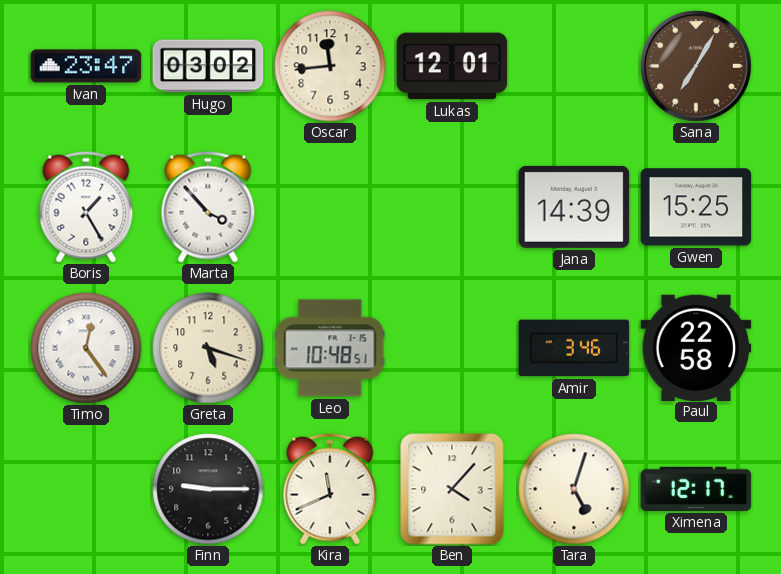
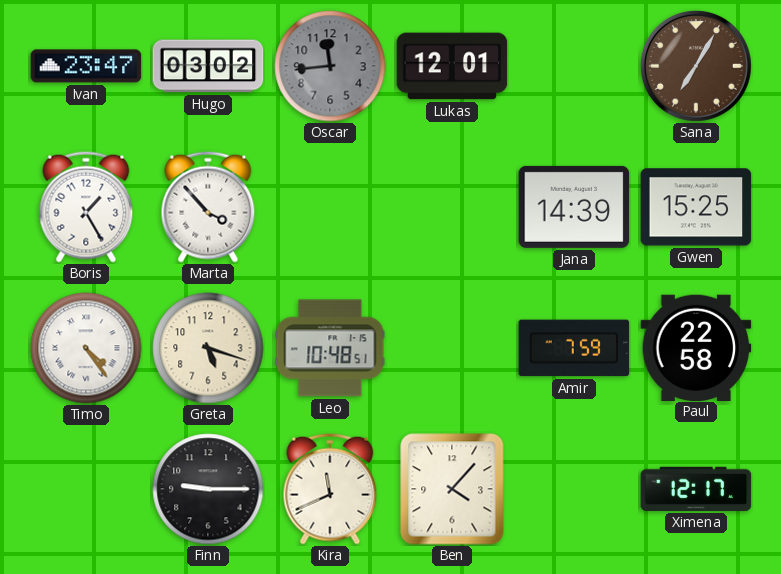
Oscar dial: cream -> grey (330, 66)
Timo: 12:24 -> 4:24 (86, 348)
Amir: 3:46 -> 7:59 (574, 348)
Tara: 5:03 -> none (574, 489)
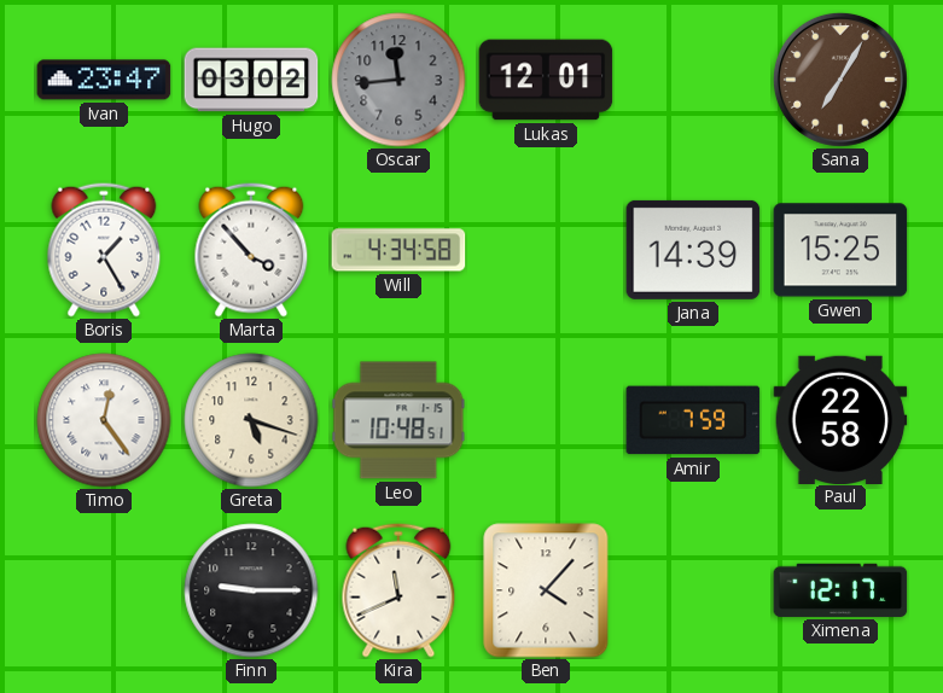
Will: none -> 4:34 (398, 250)
Timo: 4:24 -> 12:24 (104, 420)
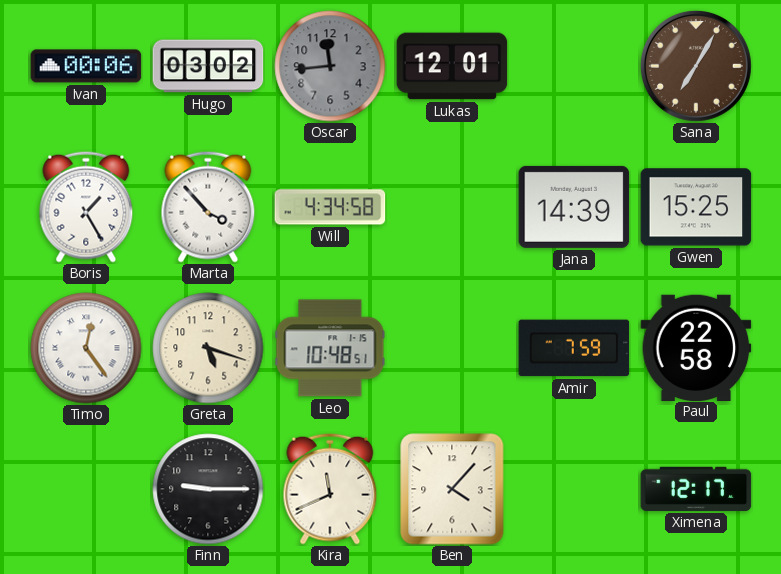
Ivan: 23:47 -> 00:06 (86, 66)
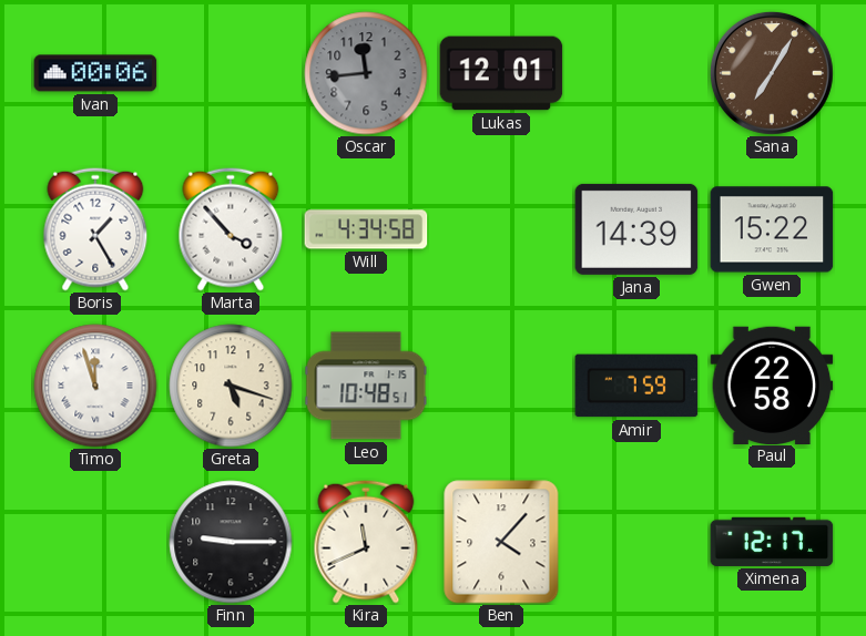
Hugo: 03:02 -> none (208, 66)
Gwen: 15:25 -> 15:22 (772, 229)
Timo: 12:24 -> 11:57 (95, 386)
